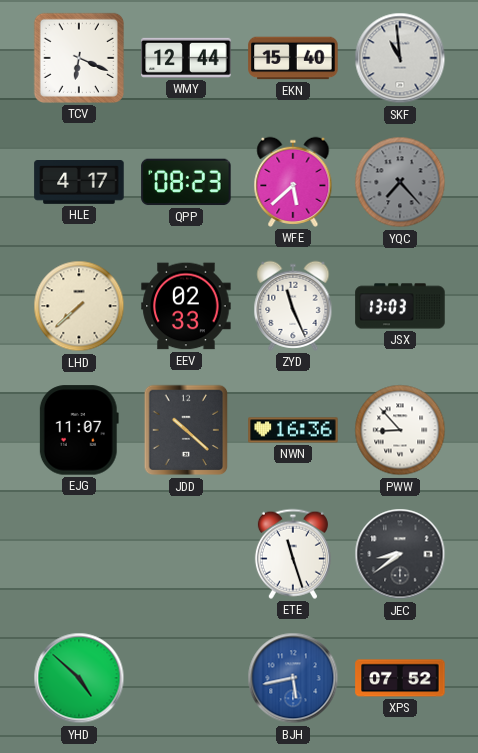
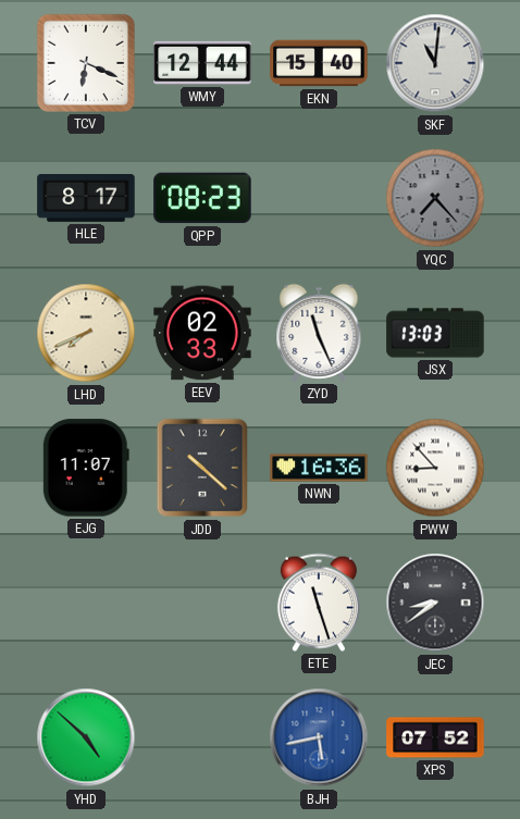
SKF: 10:59 -> 11:01 (435, 63)
HLE: 4:17 -> 8:17 (86, 199)
WFE: 5:38 -> none (293, 182)
LHD: 7:38 -> 7:41 (86, 333)
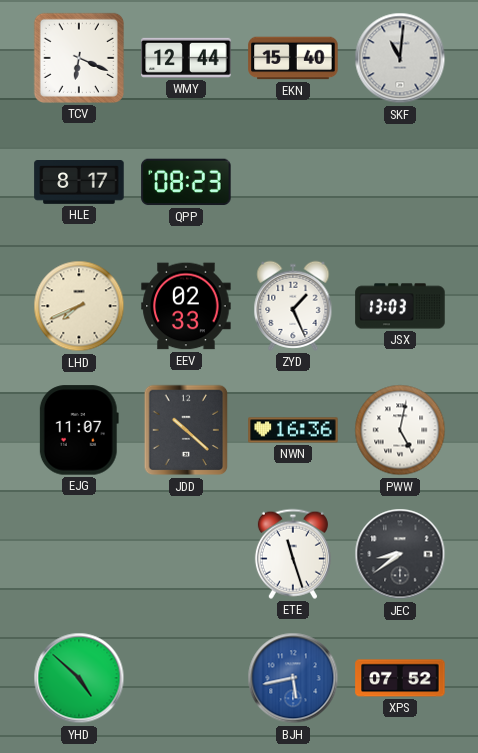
YQC: 7:23 -> none (435, 198)
ZYD: 11:26 -> 1:26 (293, 306)
PWW: 8:53 -> 5:02 (400, 430)
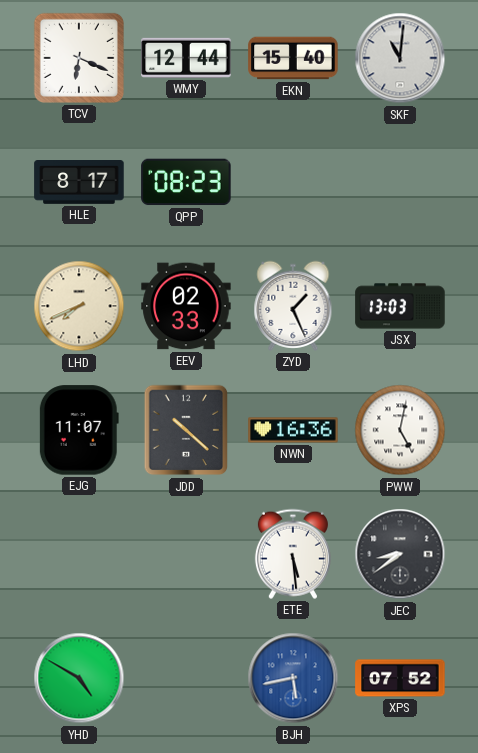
ETE: 11:27 -> 5:29 (293, 554)
YHD: 4:52 -> 4:50 (79, 678)
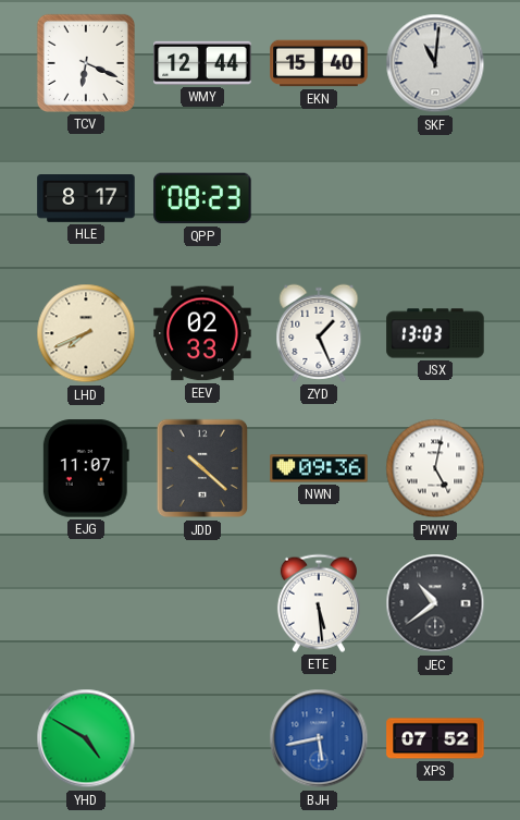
NWN: 16:36 -> 09:36 (319, 468)
JEC: 8:39 -> 10:39 (435, 603)
